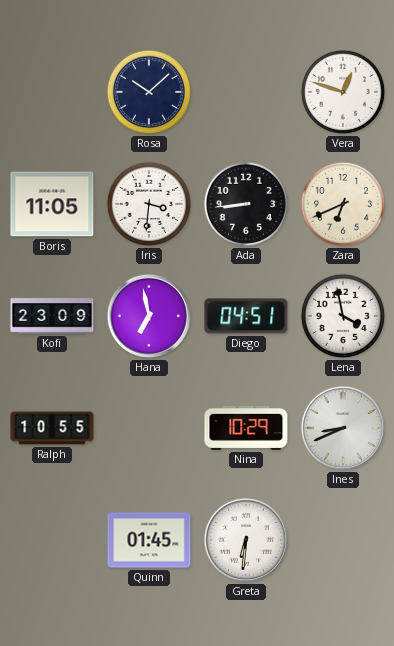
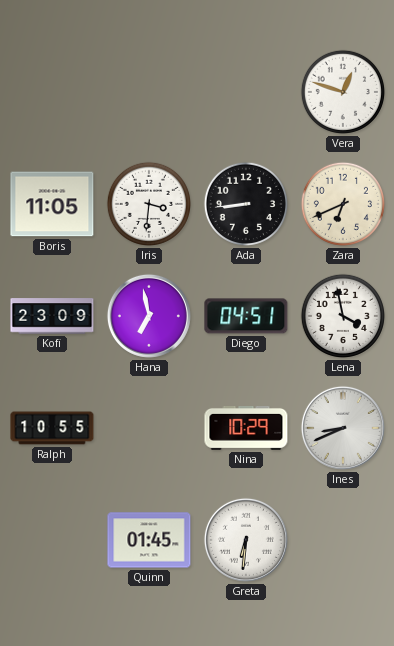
Rosa: 10:08 -> none (149, 92)
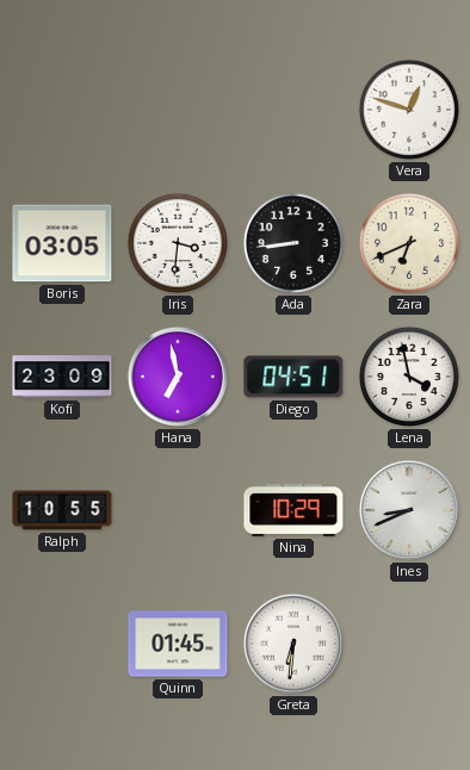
Boris: 11:05 -> 03:05 (62, 243)
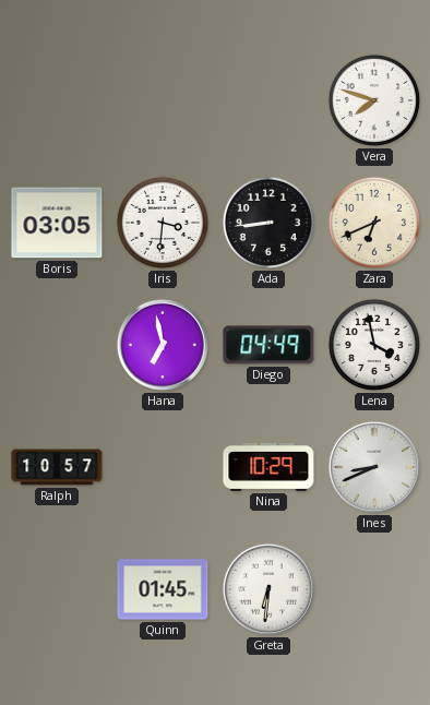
Vera: 12:48 -> 7:48 (374, 100)
Kofi: 23:09 -> none (62, 377)
Diego: 04:51 -> 04:49 (268, 345)
Ralph: 10:55 -> 10:57 (57, 467)
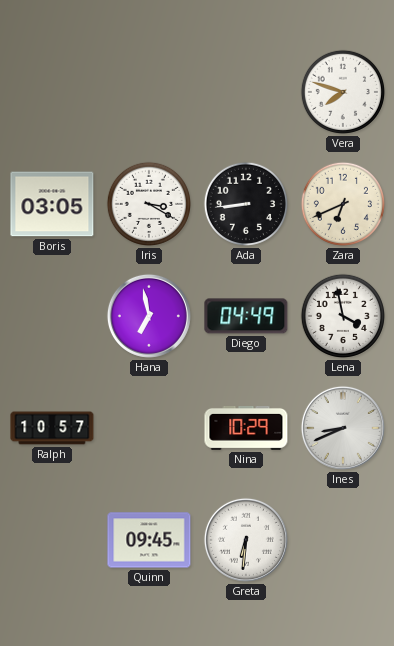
Iris: 3:31 -> 3:20 (149, 204)
Quinn: 01:45 -> 09:45 (149, 540)
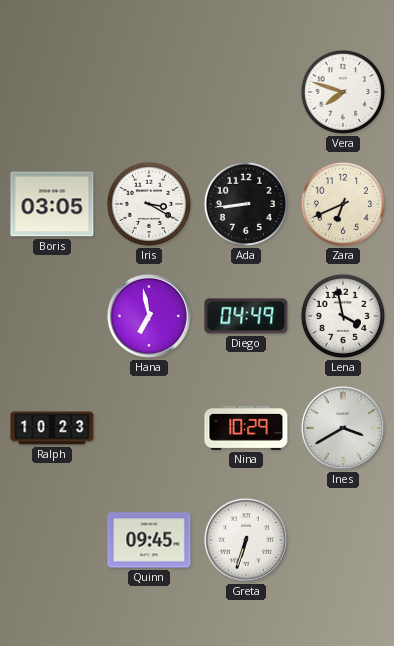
Ralph: 10:57 -> 10:23 (52, 428)
Ines: 8:41 -> 3:40 (343, 428)
Greta: 6:31 -> 6:33 (246, 540)
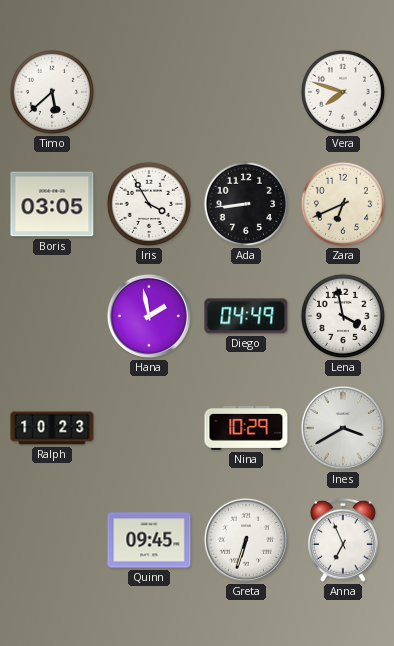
Timo: none -> 5:38 (52, 92)
Iris: 3:20 -> 3:55 (149, 204)
Hana: 6:58 -> 1:58 (149, 316)
Anna: none -> 6:56 (344, 540)
